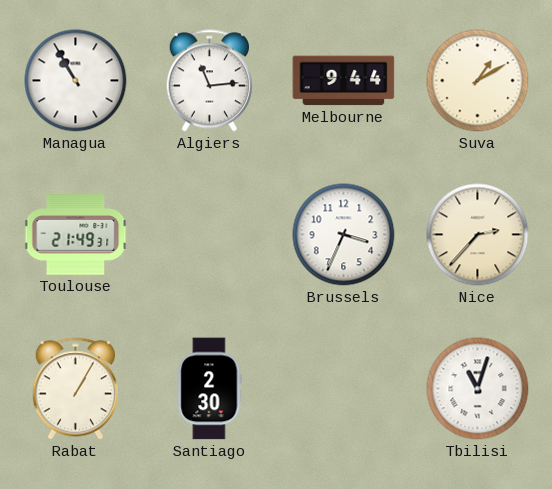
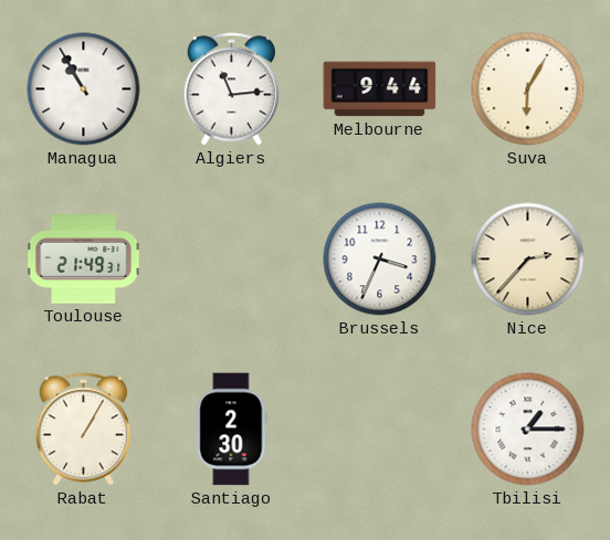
Suva: 1:10 -> 6:05 (528, 89)
Tbilisi: 11:03 -> 1:15 (528, 430)
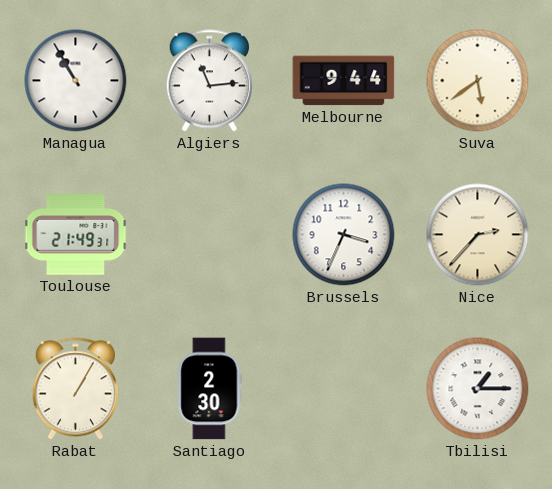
Suva: 6:05 -> 5:39 (478, 81)
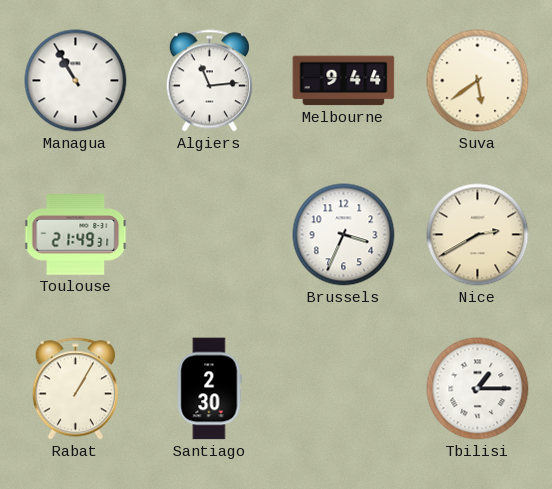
Nice: 2:37 -> 2:40 (478, 235)
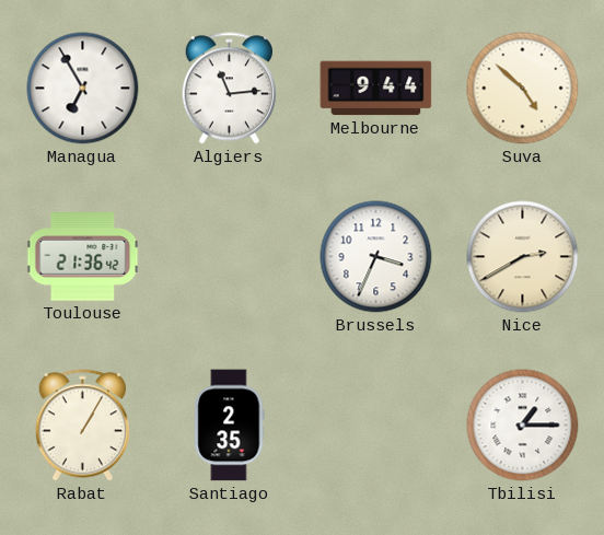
Managua: 10:55 -> 6:55 (83, 89)
Suva: 5:39 -> 4:52 (523, 89)
Toulouse: 21:49 -> 21:36 (83, 257)
Santiago: 2:30 -> 2:35 (230, 426)
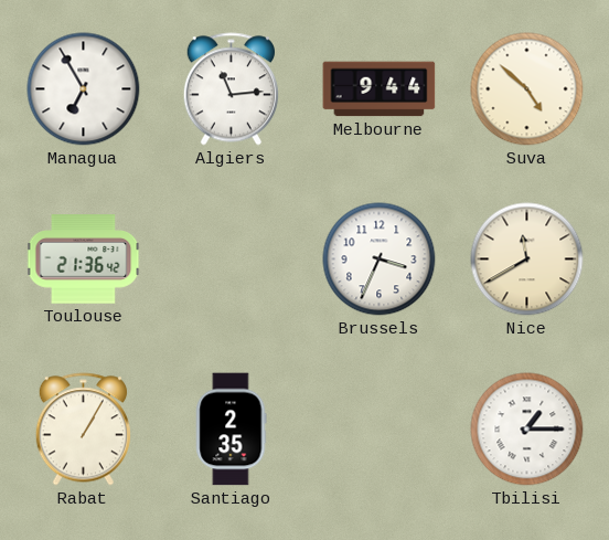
Nice: 2:40 -> 11:40 (527, 260)
